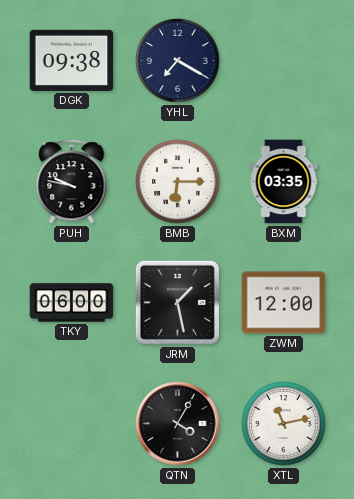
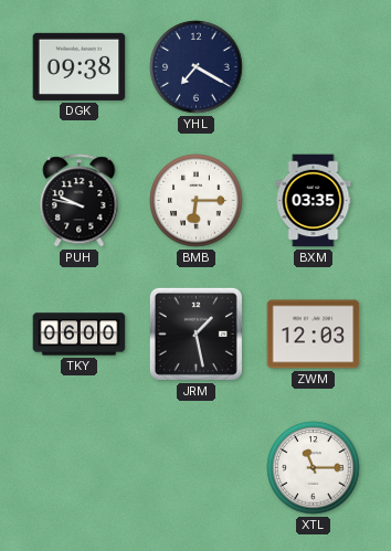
ZWM: 12:00 -> 12:03 (314, 335)
QTN: 4:05 -> none (178, 424)
XTL: 11:13 -> 11:15 (314, 468)
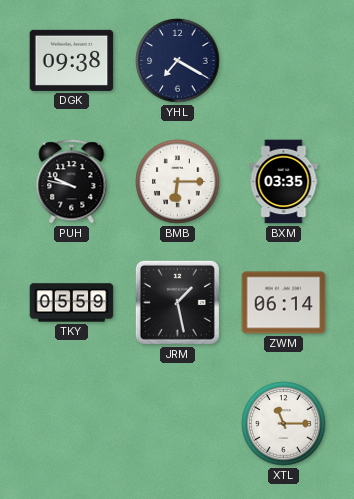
TKY: 06:00 -> 05:59 (72, 303)
ZWM: 12:03 -> 06:14 (284, 303)
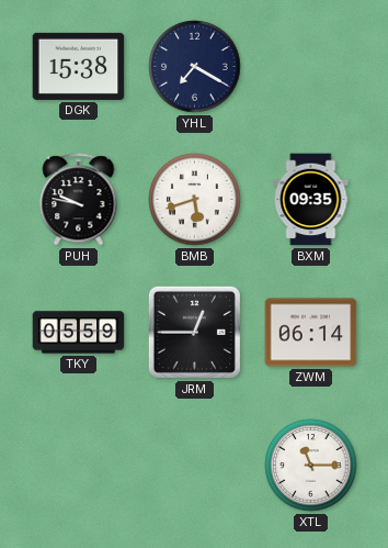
DGK: 09:38 -> 15:38 (79, 66)
BMB: 6:15 -> 5:42 (195, 200)
BXM: 03:35 -> 09:35 (311, 200)
JRM: 1:28 -> 12:45 (194, 332)
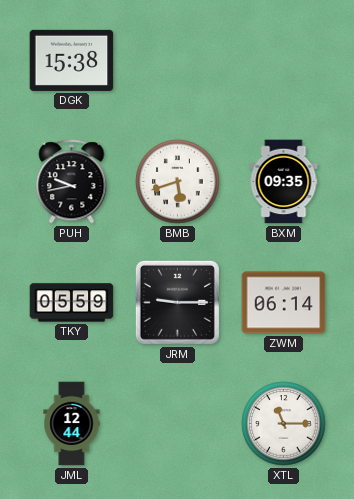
YHL: 7:20 -> none (195, 67)
PUH: 9:47 -> 9:43 (72, 182)
JRM: 12:45 -> 9:15 (177, 302)
JML: none -> 12:44 (72, 424)
